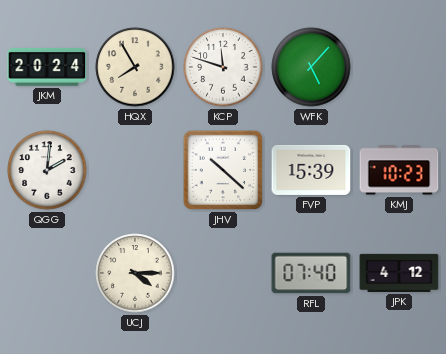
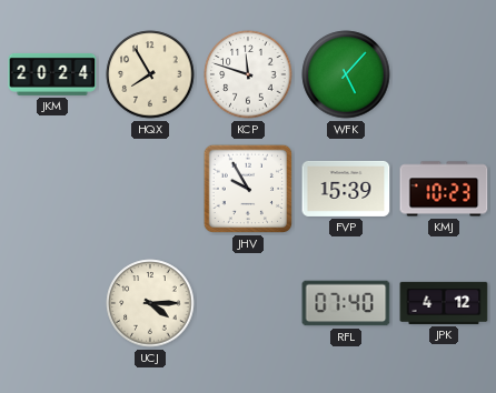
QGG: 2:01 -> none (47, 170)
JHV: 10:22 -> 9:55 (248, 189)
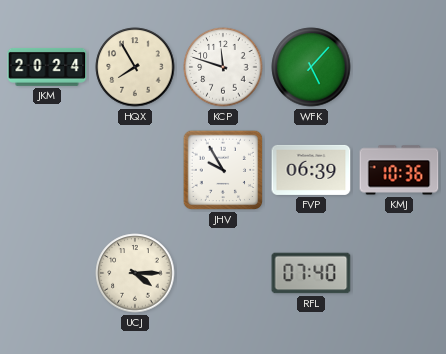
FVP: 15:39 -> 06:39 (311, 170)
KMJ: 10:23 -> 10:36 (399, 170)
JPK: 4:12 -> none (444, 303)
